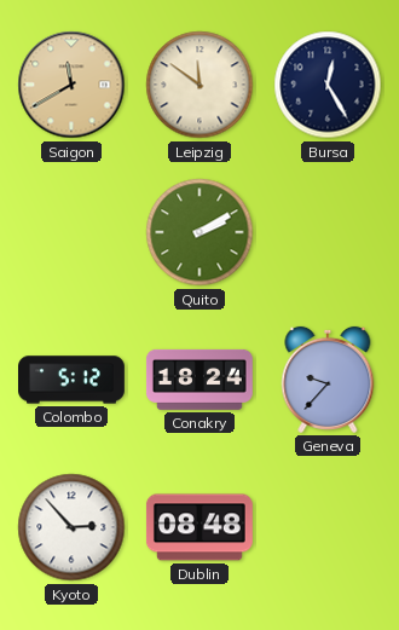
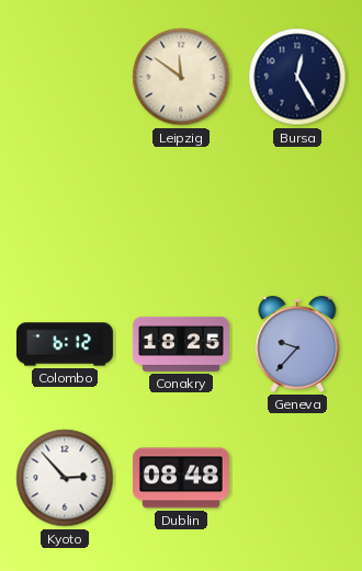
Saigon: 11:40 -> none (71, 85)
Quito: 2:10 -> none (199, 232)
Colombo: 5:12 -> 6:12 (66, 344)
Conakry: 18:24 -> 18:25 (181, 344)
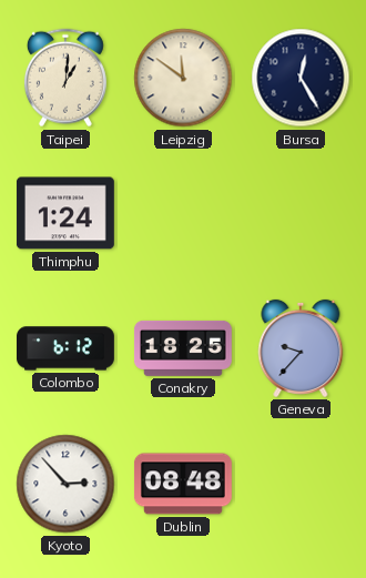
Taipei: none -> 1:01 (65, 78)
Thimphu: none -> 1:24 (65, 213)
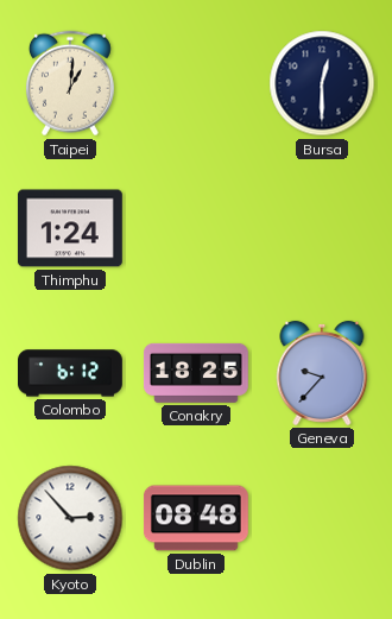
Leipzig: 11:51 -> none (183, 78)
Bursa: 12:25 -> 12:30 (322, 83)
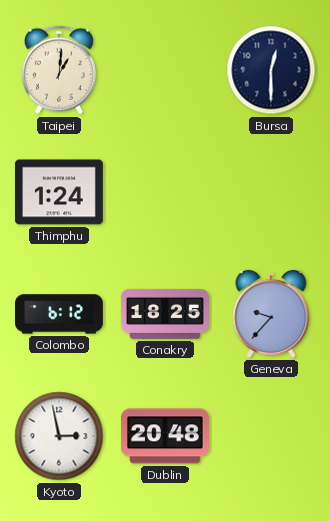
Kyoto: 2:53 -> 2:58 (59, 436)
Dublin: 08:48 -> 20:48 (165, 436)
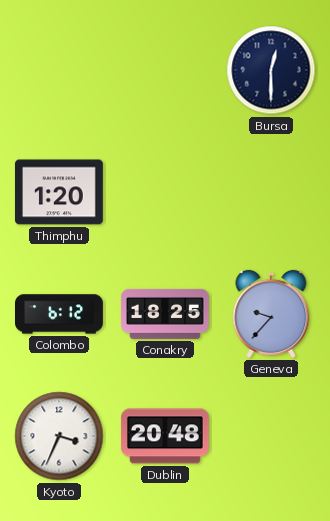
Taipei: 1:01 -> none (59, 70)
Thimphu: 1:24 -> 1:20 (59, 192)
Kyoto: 2:58 -> 3:34 (59, 436)
